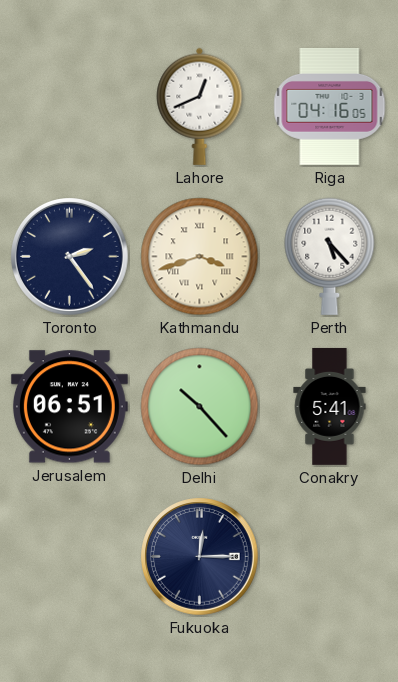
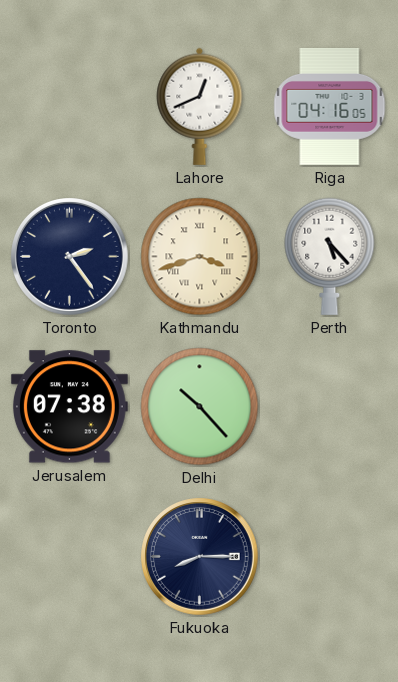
Jerusalem: 06:51 -> 07:38 (69, 407)
Conakry: 5:41 -> none (330, 406)
Fukuoka: 12:15 -> 8:15 (200, 557)
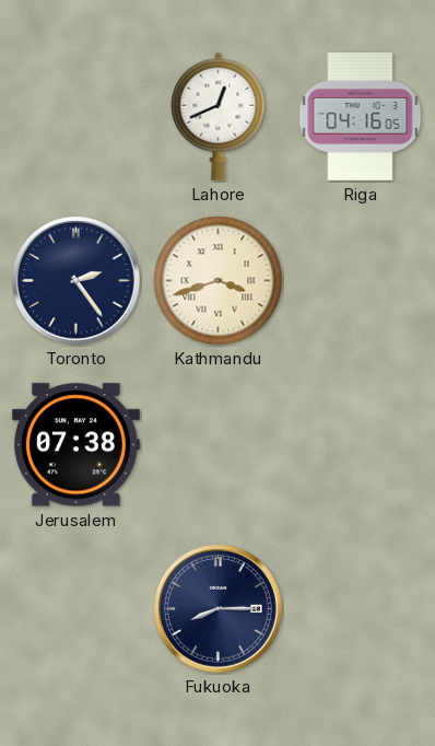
Perth: 5:23 -> none (330, 256)
Delhi: 10:23 -> none (200, 407)
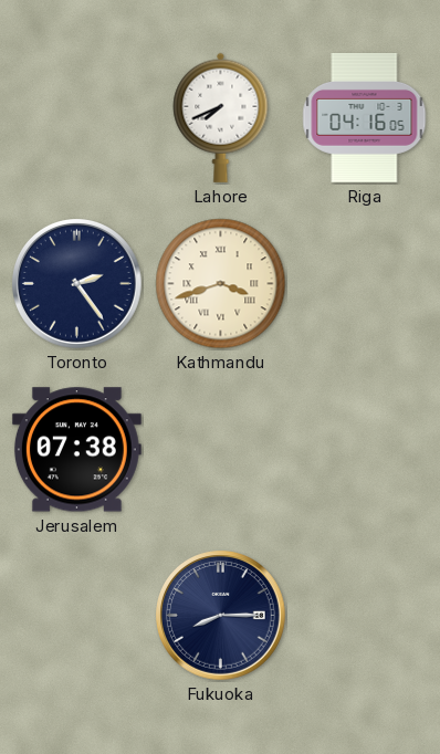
Lahore: 12:41 -> 7:41 (221, 117)
